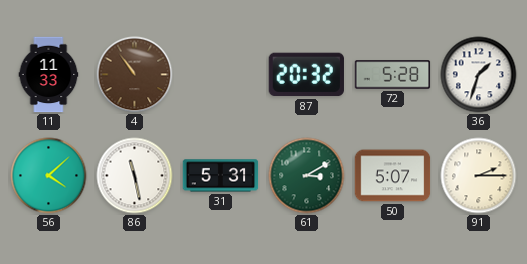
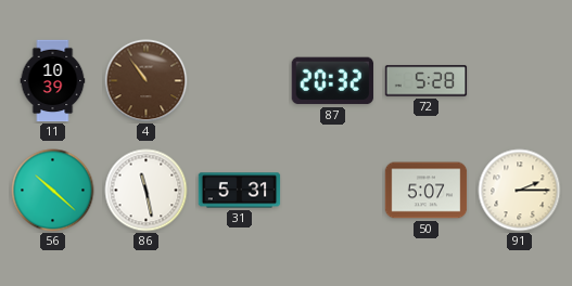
11: 11:33 -> 10:39 (53, 81)
36: 1:33 -> none (479, 75)
56: 4:08 -> 10:22 (53, 191)
61: 3:10 -> none (307, 176)
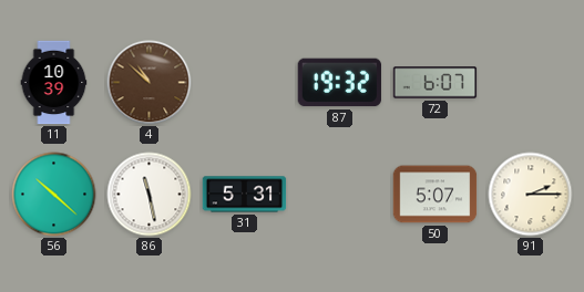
4: 10:54 -> 10:52 (150, 83)
87: 20:32 -> 19:32 (339, 83)
72: 5:28 -> 6:07 (436, 83)
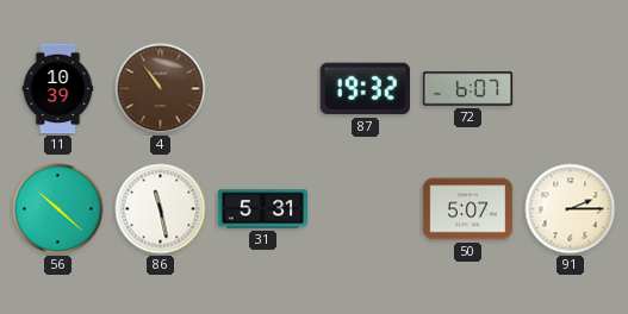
4: 10:52 -> 10:54 (161, 89)
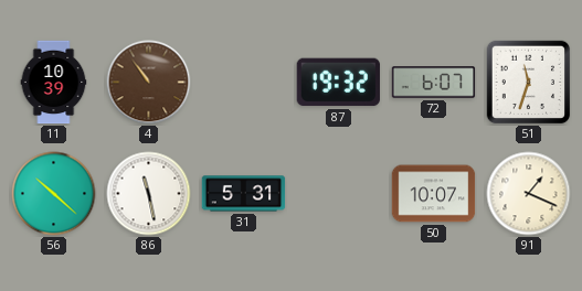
51: none -> 11:33 (528, 83)
50: 5:07 -> 10:07 (434, 194)
91: 2:15 -> 1:19 (529, 194)
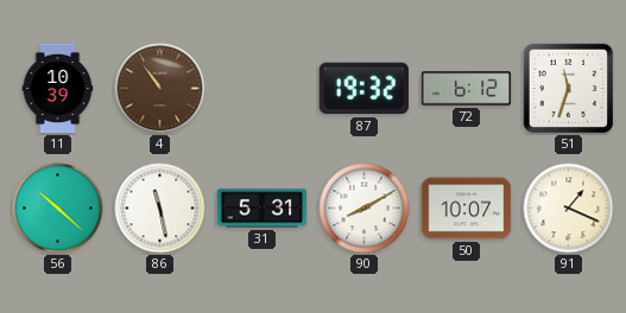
72: 6:07 -> 6:12 (467, 89)
90: none -> 8:10 (365, 209)
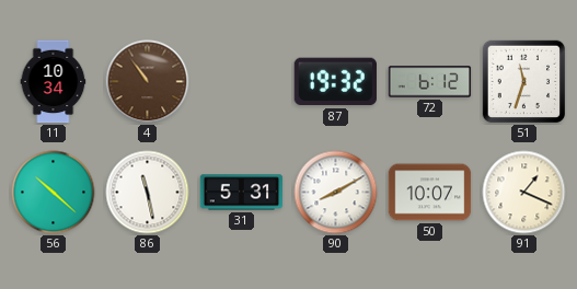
11: 10:39 -> 10:34 (54, 82)
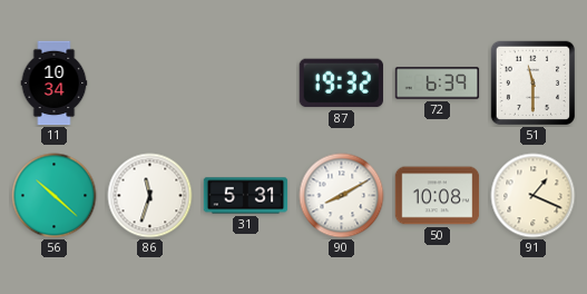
4: 10:54 -> none (148, 82)
72: 6:12 -> 6:39 (438, 84)
51: 11:33 -> 11:30 (532, 84)
86: 11:28 -> 11:33 (150, 196)
50: 10:07 -> 10:08 (438, 196)
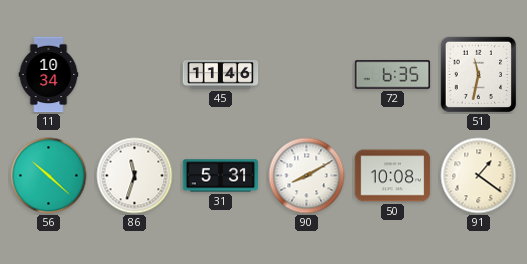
45: none -> 11:46 (221, 74)
87: 19:32 -> none (341, 84)
72: 6:39 -> 6:35 (393, 75)
51: 11:30 -> 11:32 (478, 75)
91: 1:19 -> 1:21 (479, 176)
